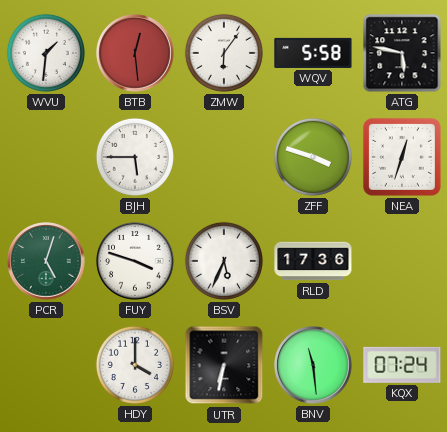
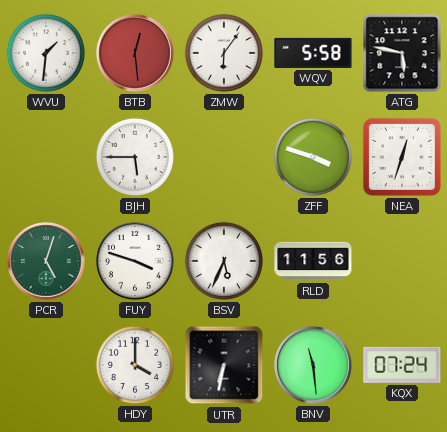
RLD: 17:36 -> 11:56 (313, 261)
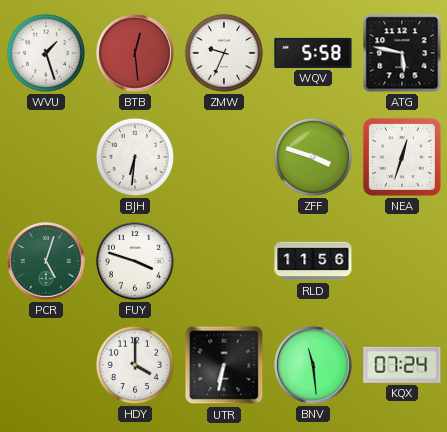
WVU: 1:31 -> 1:27 (46, 53)
ZMW: 6:06 -> 9:34 (224, 53)
BJH: 5:45 -> 6:31 (135, 157)
BSV: 5:34 -> none (224, 261)
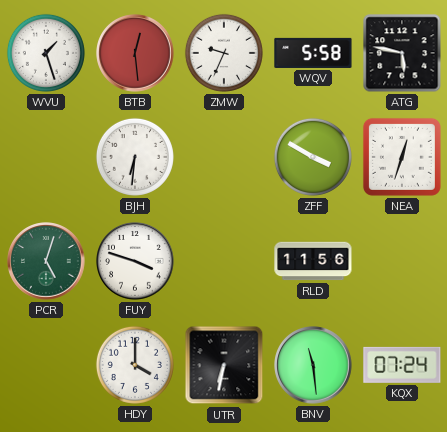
ZFF: 3:48 -> 3:50 (313, 157)
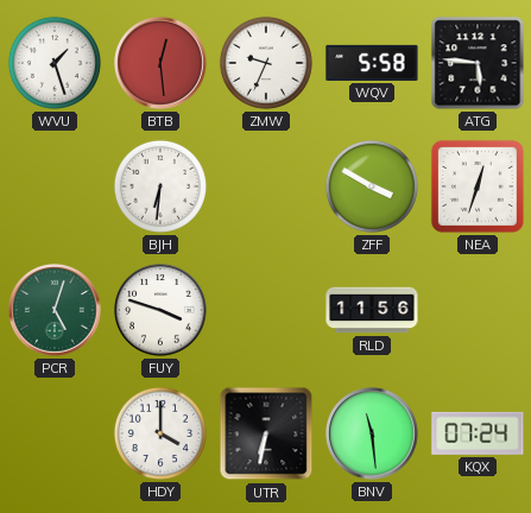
ATG: 5:47 -> 5:46 (478, 63)
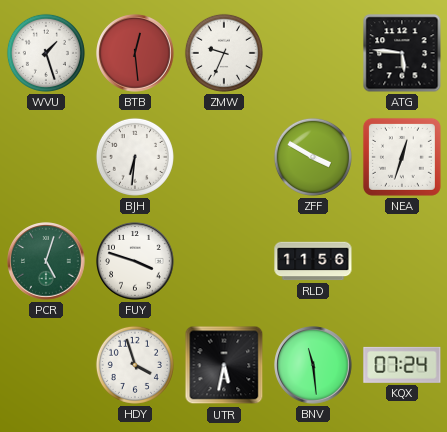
WQV: 5:58 -> none (372, 63)
HDY: 4:00 -> 3:57 (135, 365)
UTR: 6:32 -> 5:32 (224, 365)
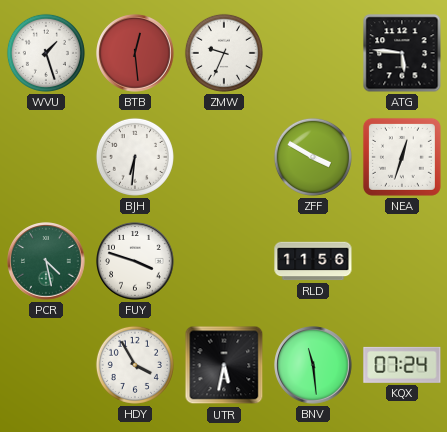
PCR: 5:03 -> 4:28 (46, 261)
HDY: 3:57 -> 3:55 (135, 365)
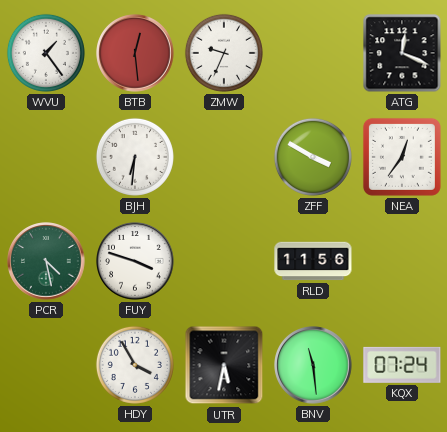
WVU: 1:27 -> 1:24 (46, 53)
ATG: 5:46 -> 12:19 (402, 53)
NEA: 12:33 -> 12:36 (402, 157)
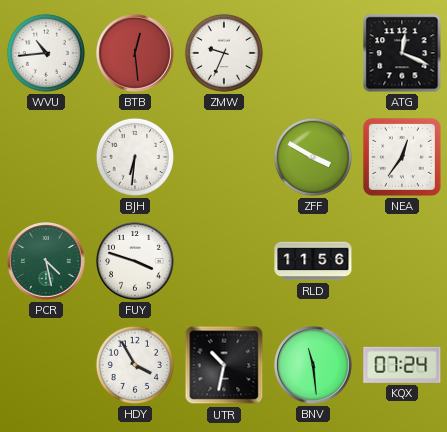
WVU: 1:24 -> 10:44 (46, 53)
UTR: 5:32 -> 10:32 (224, 365)
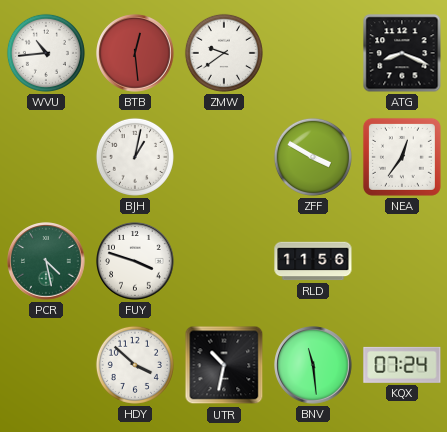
ZMW: 9:34 -> 9:39 (224, 53)
ATG: 12:19 -> 8:19 (402, 53)
BJH: 6:31 -> 1:02 (135, 157)
HDY: 3:55 -> 3:52 (135, 365)
